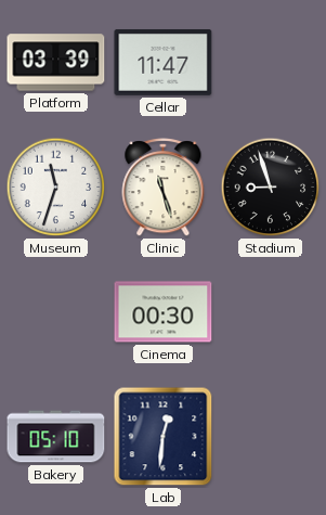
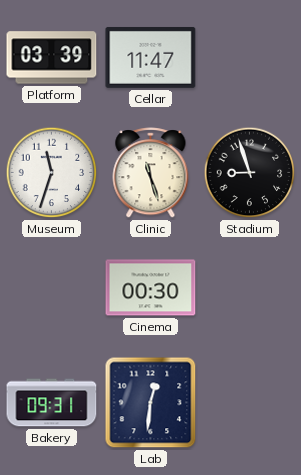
Bakery: 05:10 -> 09:31 (52, 403)
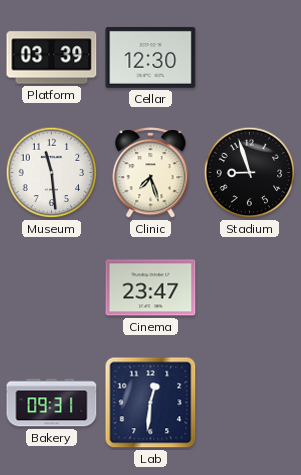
Cellar: 11:47 -> 12:30 (151, 57)
Museum: 11:33 -> 11:29 (52, 173)
Clinic: 11:27 -> 7:27 (151, 173)
Cinema: 00:30 -> 23:47 (151, 288)
